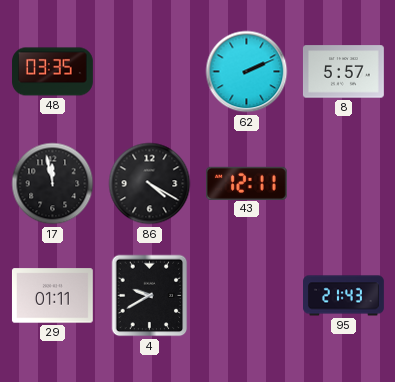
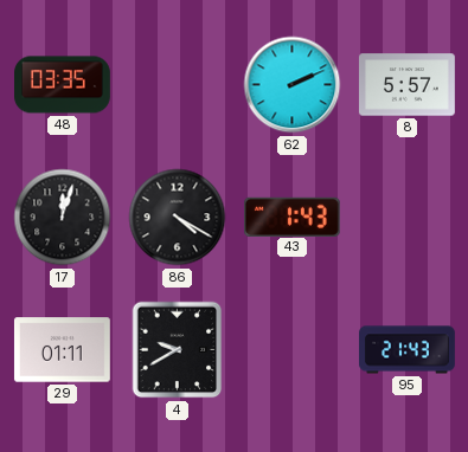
17: 11:58 -> 12:03 (63, 218)
43: 12:11 -> 1:43 (291, 217)
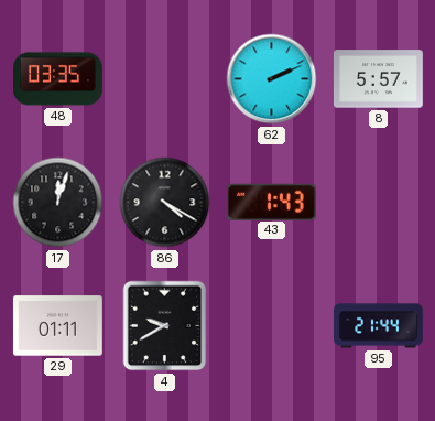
95: 21:43 -> 21:44 (379, 326)
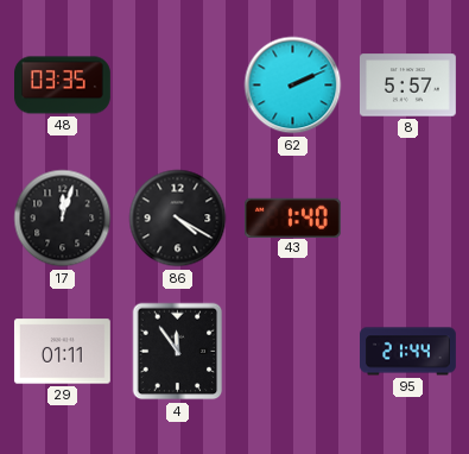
43: 1:43 -> 1:40 (292, 217)
4: 9:40 -> 11:54 (178, 352)
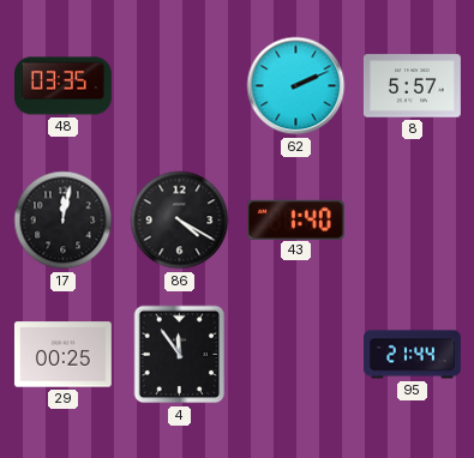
17: 12:03 -> 12:02 (64, 221)
29: 01:11 -> 00:25 (62, 355)
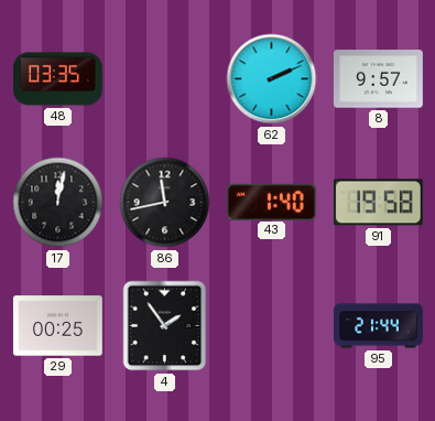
8: 5:57 -> 9:57 (378, 79)
86: 4:20 -> 11:43 (165, 203)
91: none -> 19:58 (378, 203)
4: 11:54 -> 1:54 (165, 326)
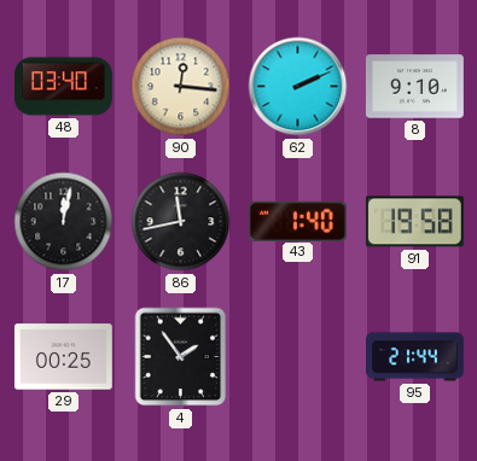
48: 03:35 -> 03:40 (64, 87)
90: none -> 12:16 (181, 87)
8: 9:57 -> 9:10 (414, 87)
